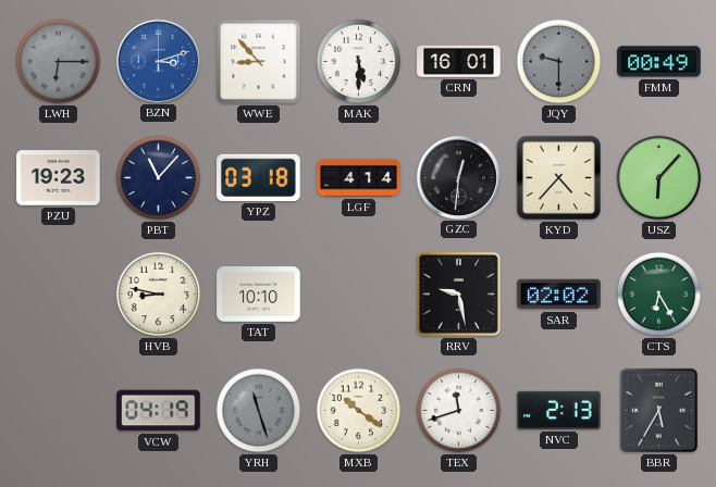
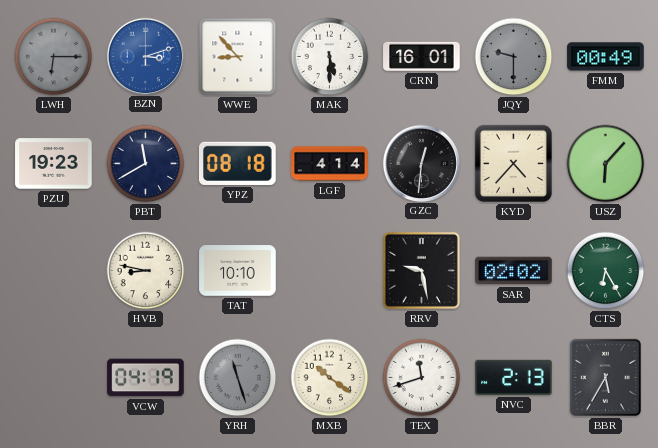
PBT: 11:07 -> 11:40 (146, 164)
YPZ: 03:18 -> 08:18 (238, 163)
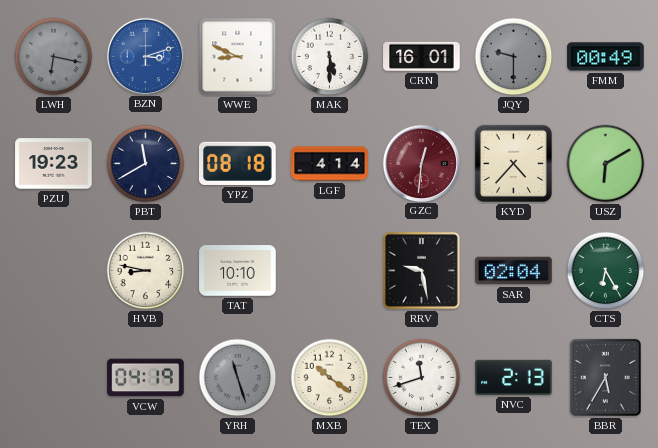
LWH: 6:15 -> 6:17 (54, 57)
WWE: 8:53 -> 8:49 (238, 57)
GZC dial: black -> burgundy (421, 163)
USZ: 6:07 -> 6:10 (606, 164)
SAR: 02:02 -> 02:04 (514, 271)
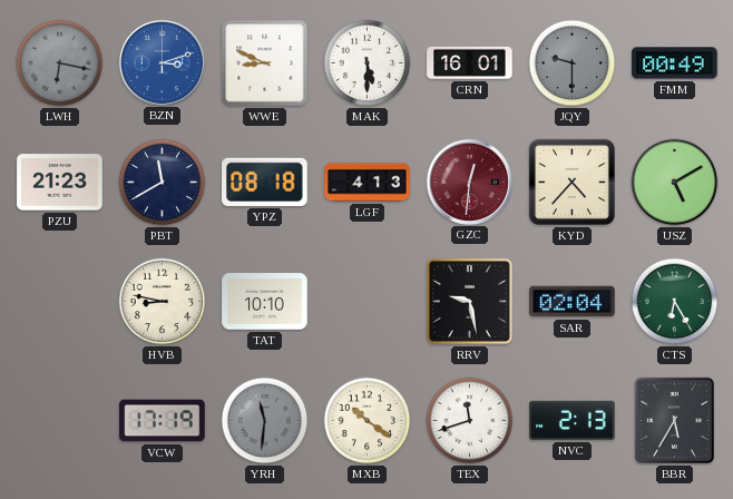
PZU: 19:23 -> 21:23 (60, 183)
LGF: 4:14 -> 4:13 (368, 183)
USZ: 6:10 -> 5:10 (675, 183)
VCW: 04:19 -> 17:19 (163, 421)
YRH: 11:27 -> 11:31 (265, 421)
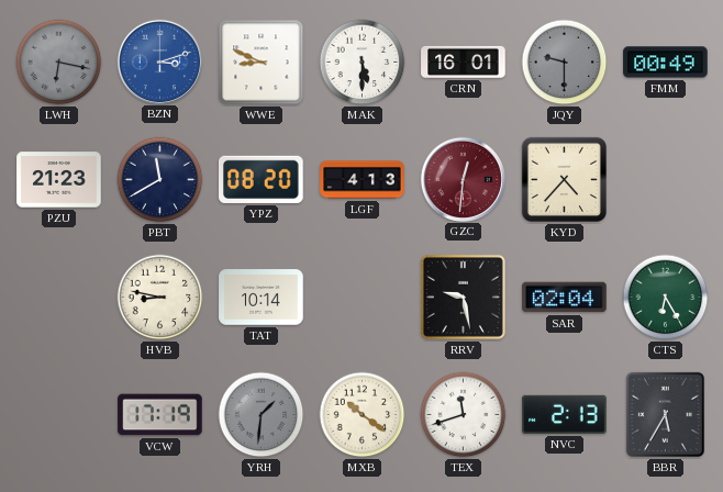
YPZ: 08:18 -> 08:20 (262, 179)
USZ: 5:10 -> none (675, 183)
TAT: 10:10 -> 10:14 (262, 298)
YRH: 11:31 -> 1:31 (262, 415)
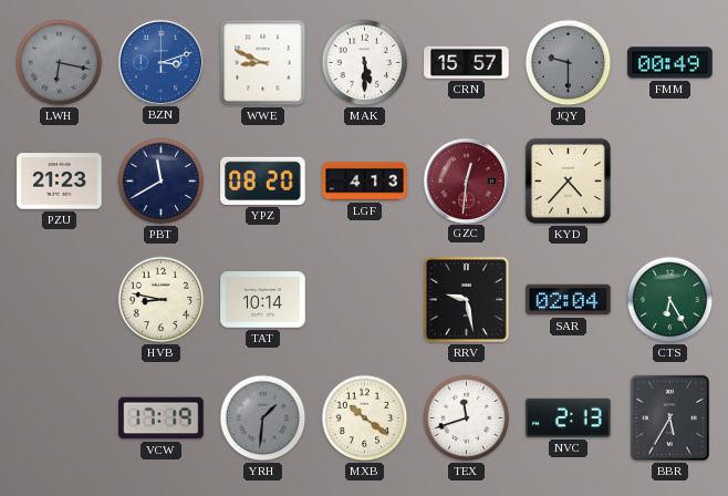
CRN: 16:01 -> 15:57 (467, 62)
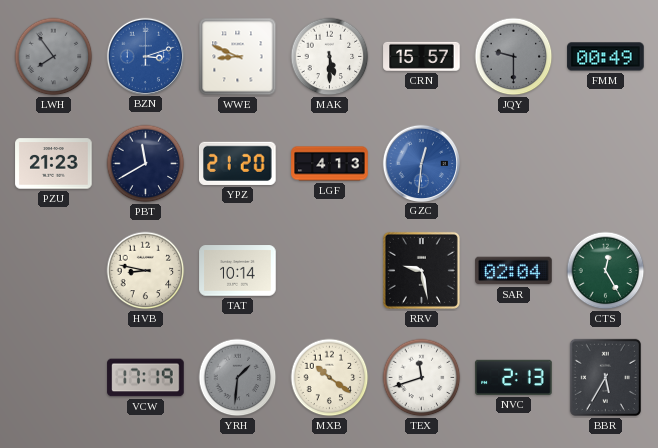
LWH: 6:17 -> 7:54 (54, 57)
YPZ: 08:20 -> 21:20 (238, 163)
GZC dial: burgundy -> blue (421, 163)
KYD: 4:37 -> none (568, 180)
CTS: 6:25 -> 12:25 (606, 271)
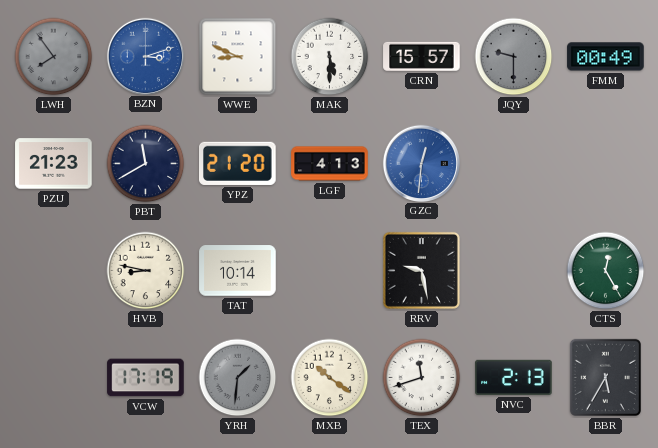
SAR: 02:04 -> none (514, 271)
